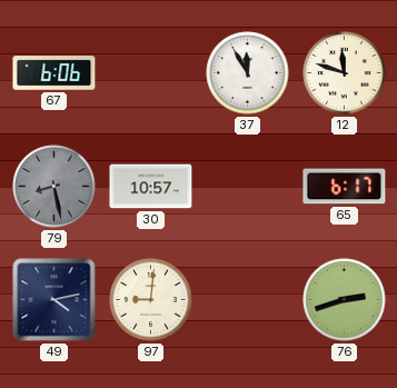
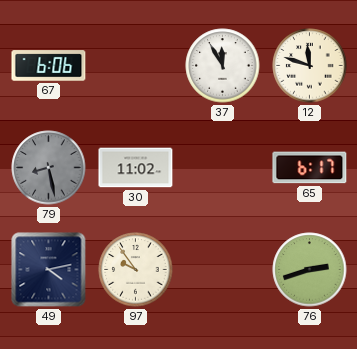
30: 10:57 -> 11:02 (136, 168)
97: 9:01 -> 9:54 (136, 270)
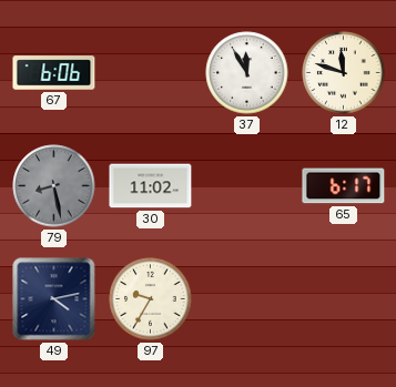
97: 9:54 -> 9:35 (151, 299)
76: 2:42 -> none (310, 270)
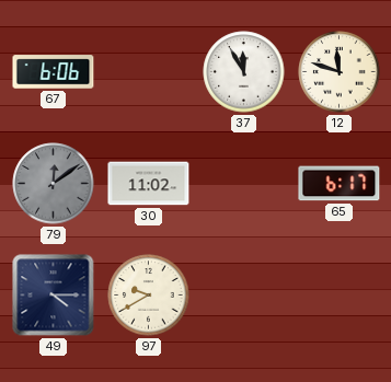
79: 8:28 -> 12:09 (54, 184)
49: 4:13 -> 4:15 (54, 296)
97: 9:35 -> 9:40 (149, 296)
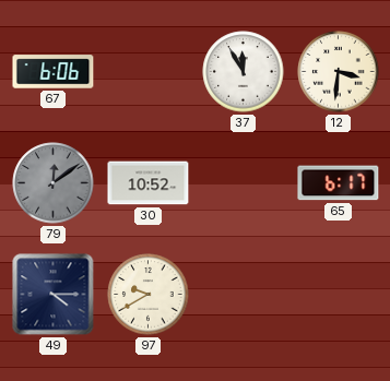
12: 11:48 -> 3:31 (339, 72)
30: 11:02 -> 10:52 (149, 183)
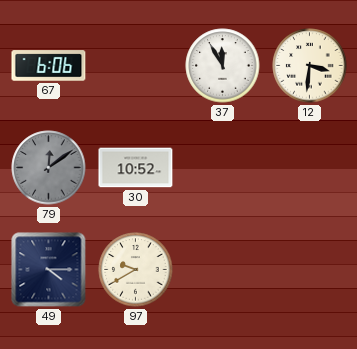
65: 6:17 -> none (339, 183)
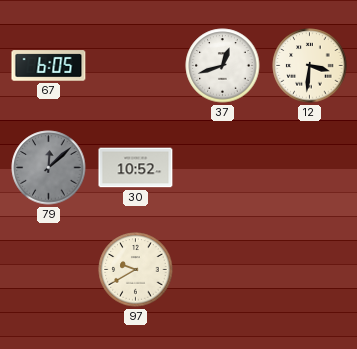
67: 6:06 -> 6:05 (49, 66)
37: 11:55 -> 12:42 (223, 66)
79: 12:09 -> 12:08 (49, 168)
49: 4:15 -> none (49, 270)
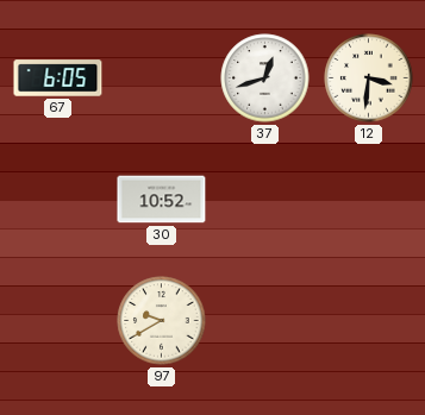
79: 12:08 -> none (49, 168)
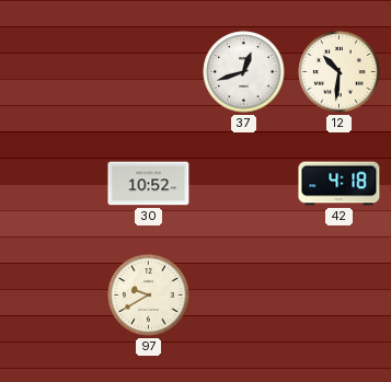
67: 6:05 -> none (58, 78)
12: 3:31 -> 10:31 (340, 72)
42: none -> 4:18 (340, 184)
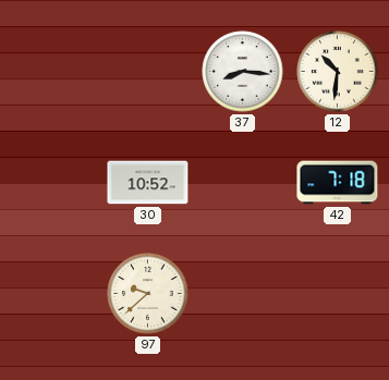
37: 12:42 -> 8:16 (243, 72)
42: 4:18 -> 7:18 (338, 183)
97: 9:40 -> 9:38 (148, 294)
